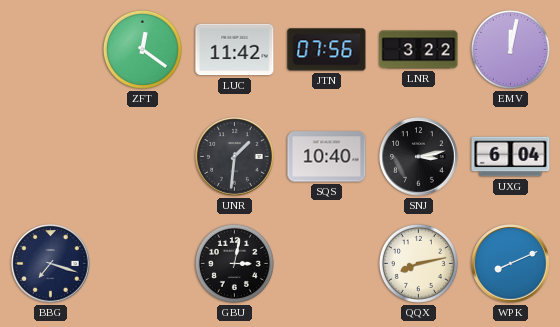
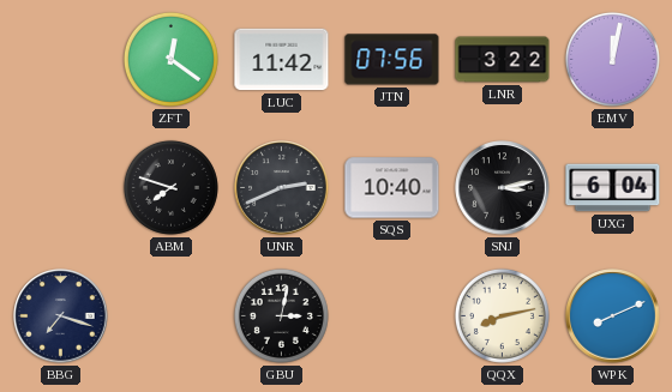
ABM: none -> 7:48 (170, 187)
UNR: 1:31 -> 2:41 (282, 188)
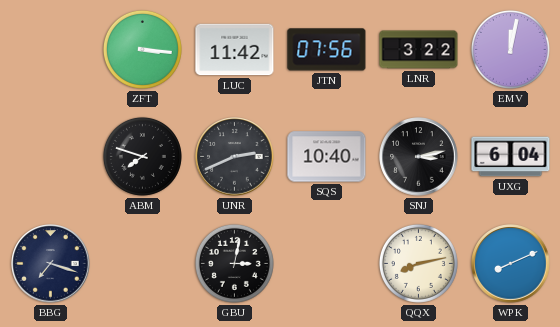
ZFT: 12:21 -> 3:16 (142, 49)
